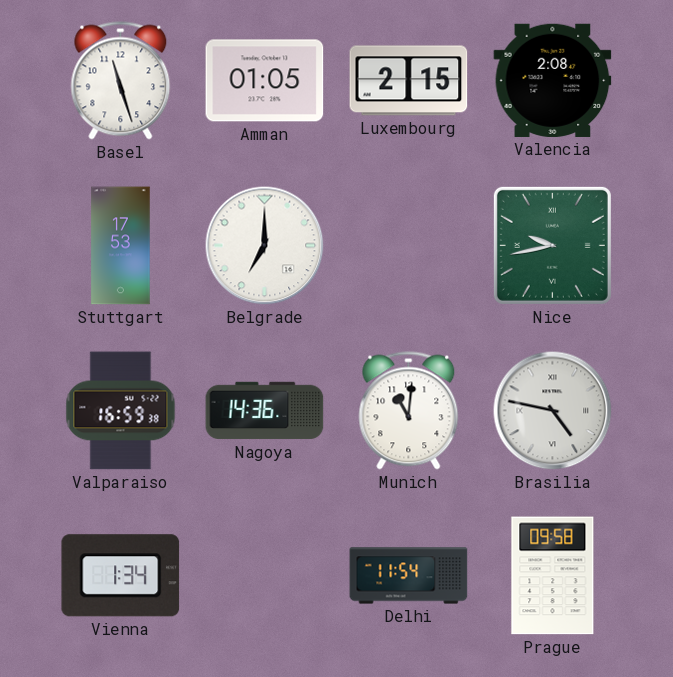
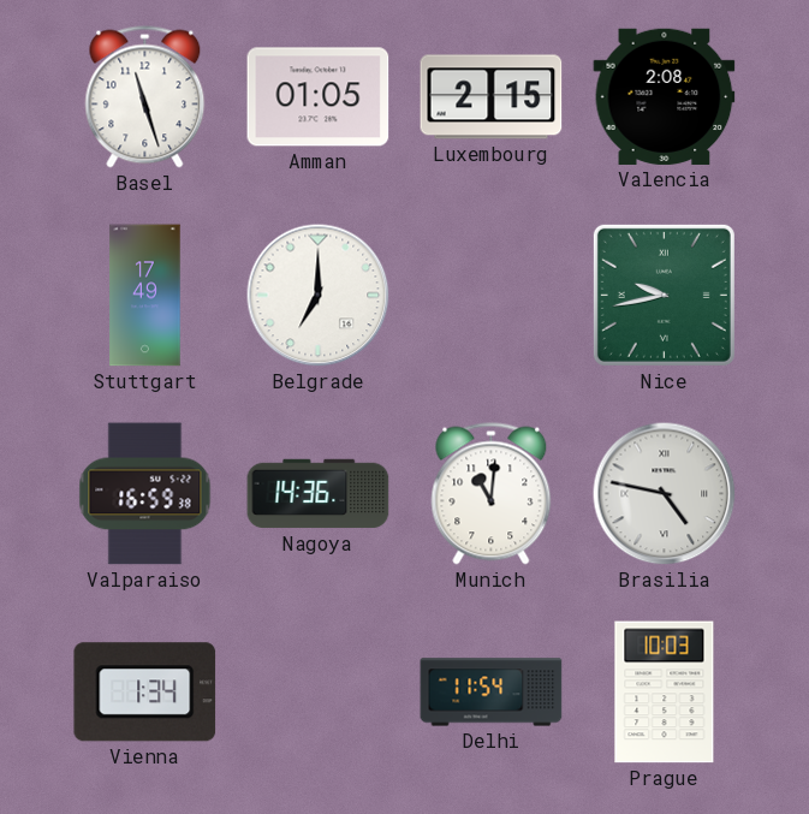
Stuttgart: 17:53 -> 17:49 (145, 296)
Prague: 09:58 -> 10:03 (665, 693)
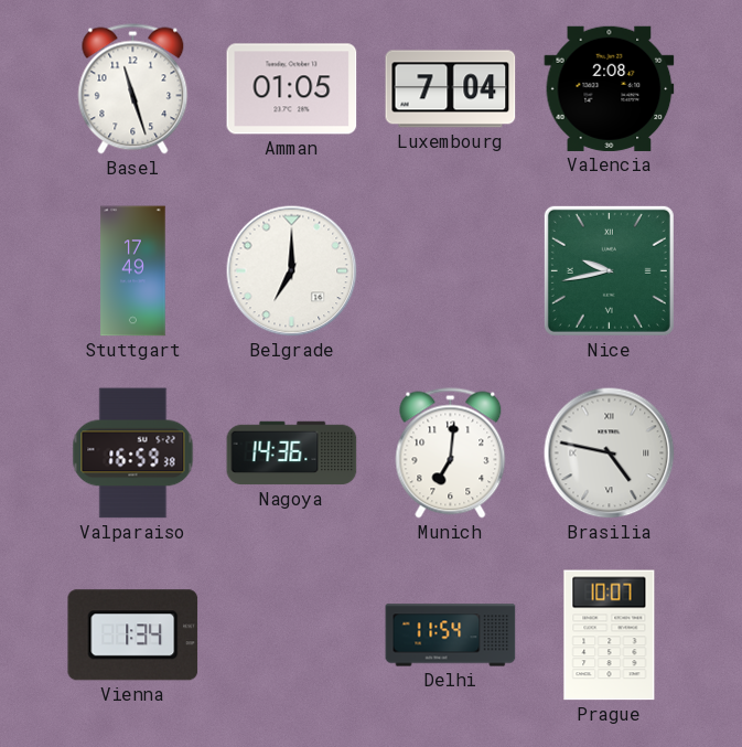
Luxembourg: 2:15 -> 7:04 (451, 89)
Munich: 11:01 -> 7:01 (451, 453)
Prague: 10:03 -> 10:07 (610, 636)
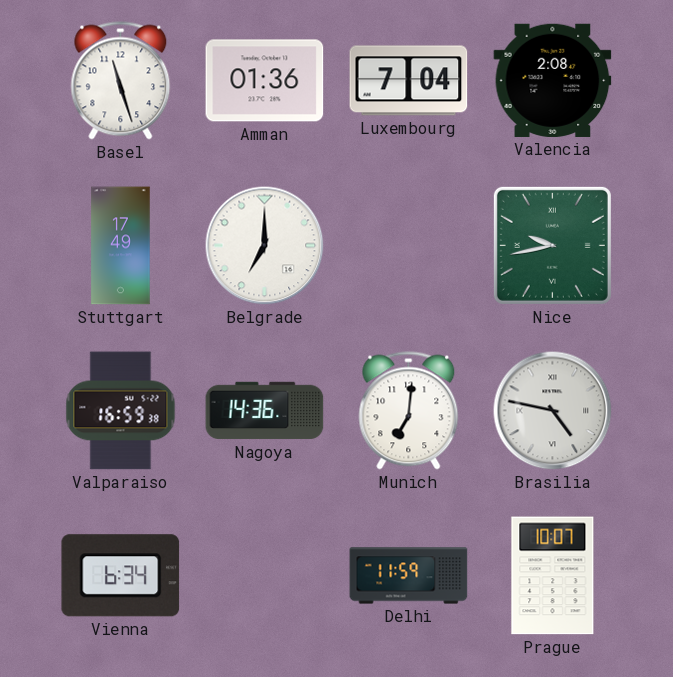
Amman: 01:05 -> 01:36 (265, 81)
Vienna: 1:34 -> 6:34 (121, 576)
Delhi: 11:54 -> 11:59 (409, 576)
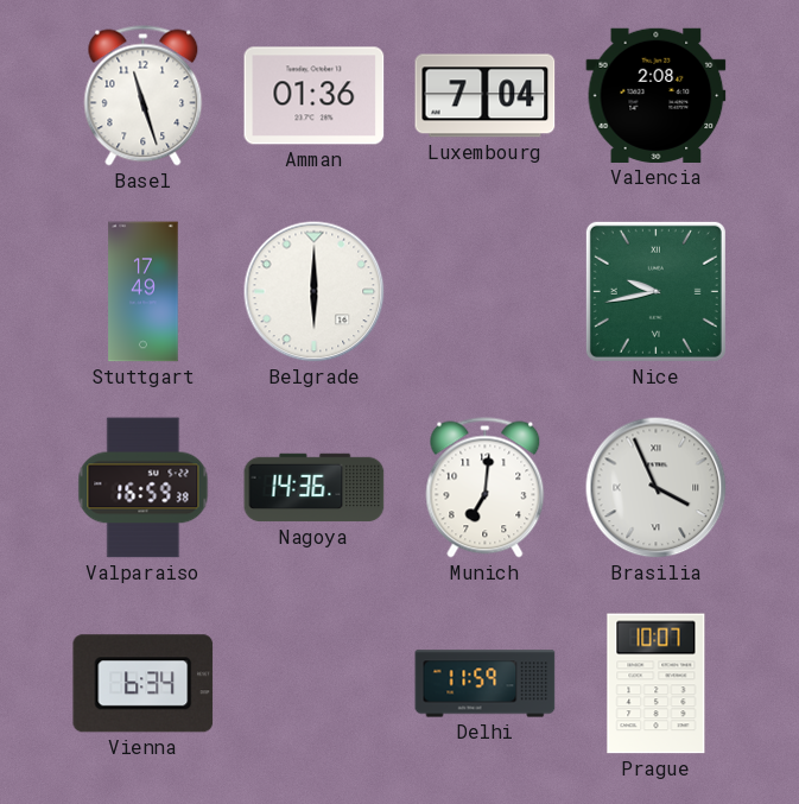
Belgrade: 7:00 -> 6:00 (315, 292)
Brasilia: 4:47 -> 3:56 (657, 488)
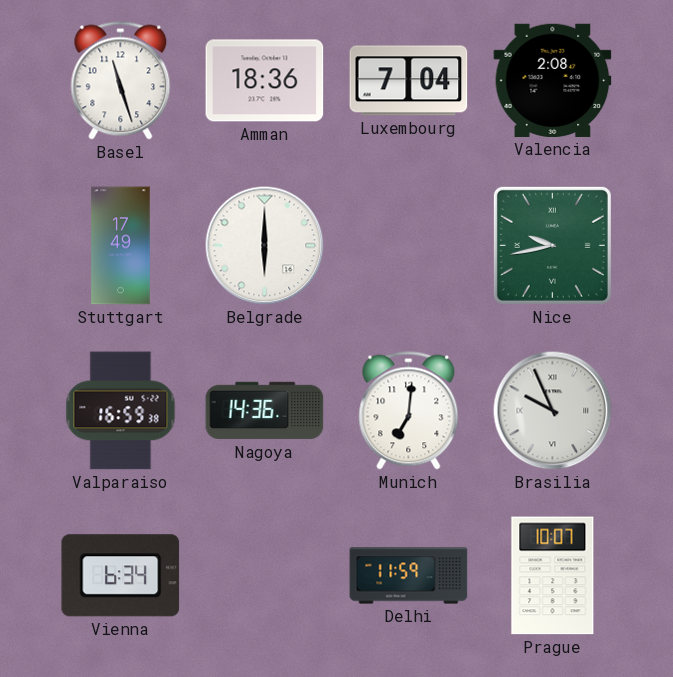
Amman: 01:36 -> 18:36 (265, 81)
Brasilia: 3:56 -> 9:56 (553, 411)
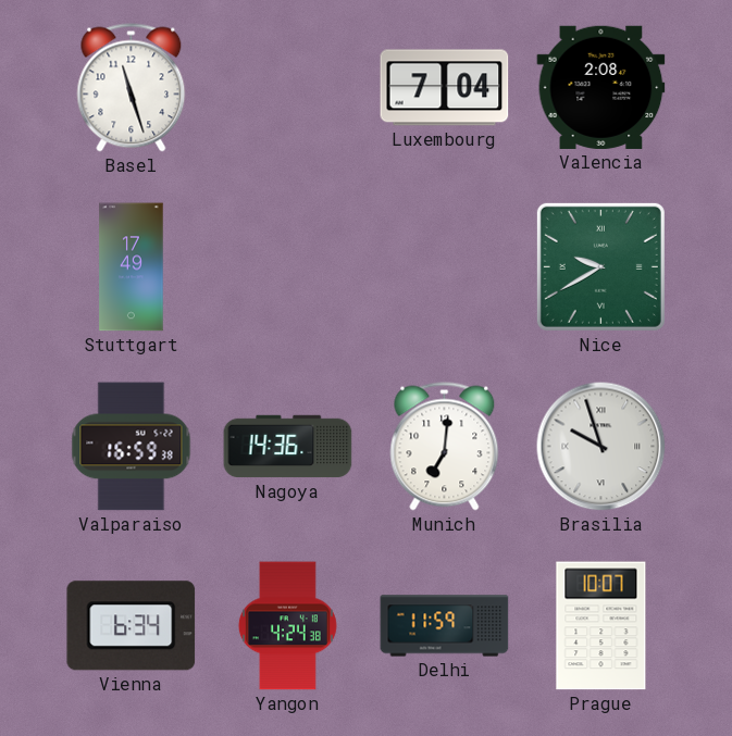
Amman: 18:36 -> none (265, 81)
Belgrade: 6:00 -> none (265, 246)
Nice: 9:43 -> 9:40 (600, 266)
Brasilia: 9:56 -> 9:57 (601, 447)
Yangon: none -> 4:24 (287, 626)
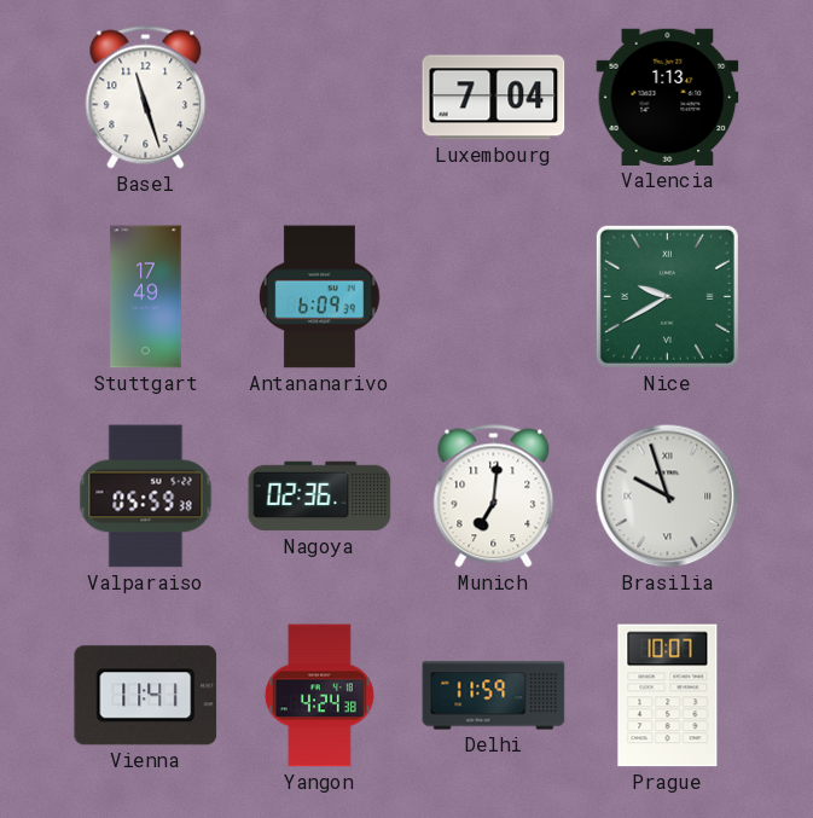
Valencia: 2:08 -> 1:13 (668, 97)
Antananarivo: none -> 6:09 (320, 297)
Valparaiso: 16:59 -> 05:59 (146, 497)
Nagoya: 14:36 -> 02:36 (320, 497)
Vienna: 6:34 -> 11:41 (146, 696)
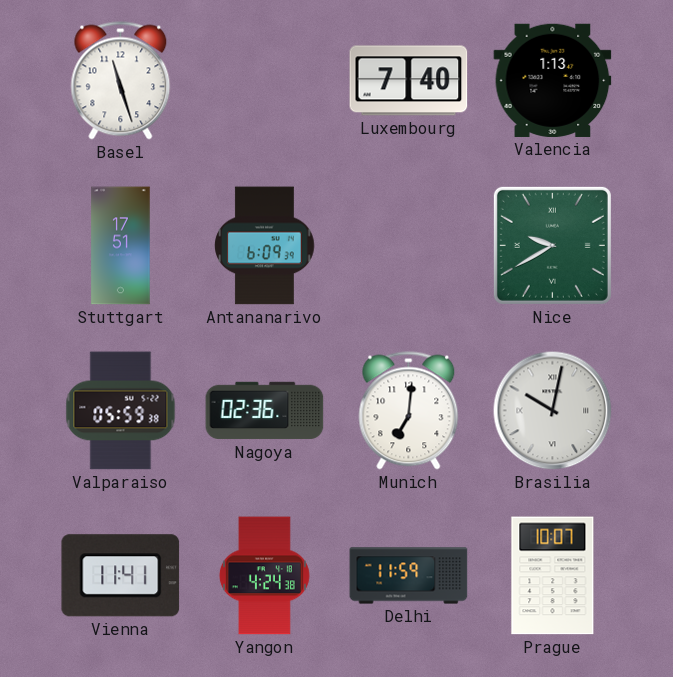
Luxembourg: 7:04 -> 7:40 (409, 81)
Stuttgart: 17:49 -> 17:51 (121, 246)
Brasilia: 9:57 -> 10:02 (553, 411)
